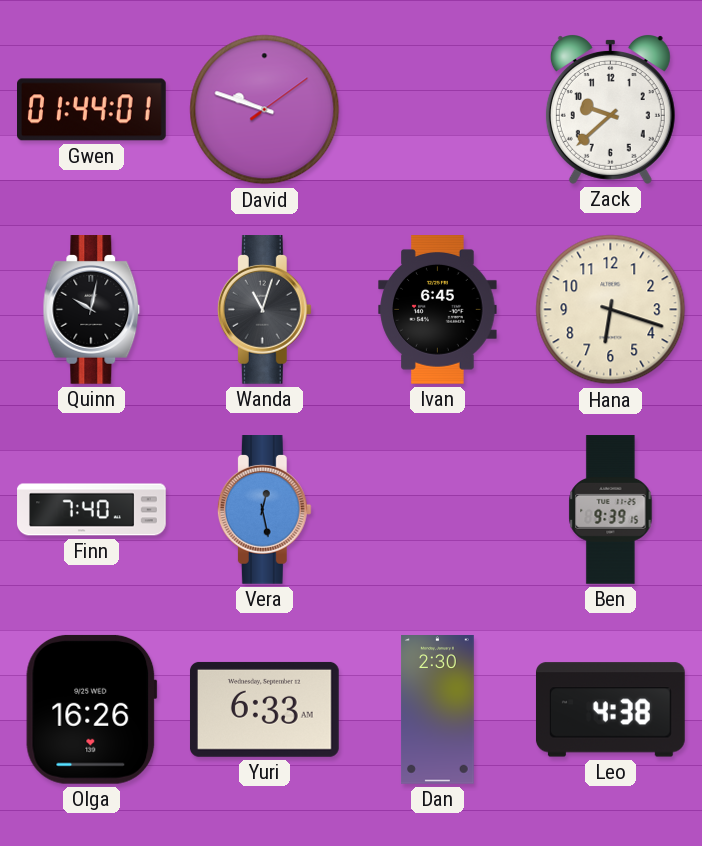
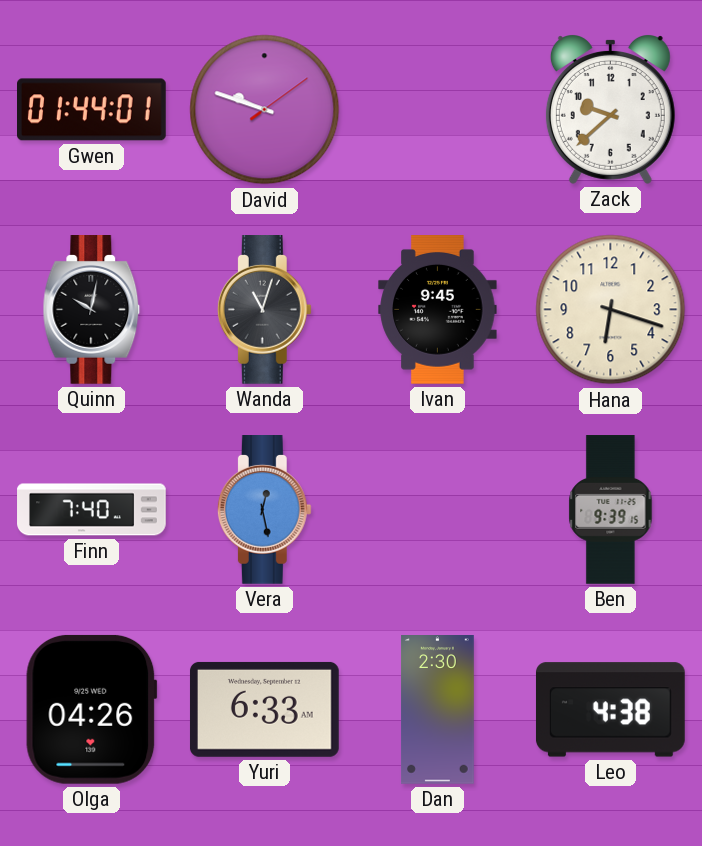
Ivan: 6:45 -> 9:45 (438, 310)
Olga: 16:26 -> 04:26 (92, 709)
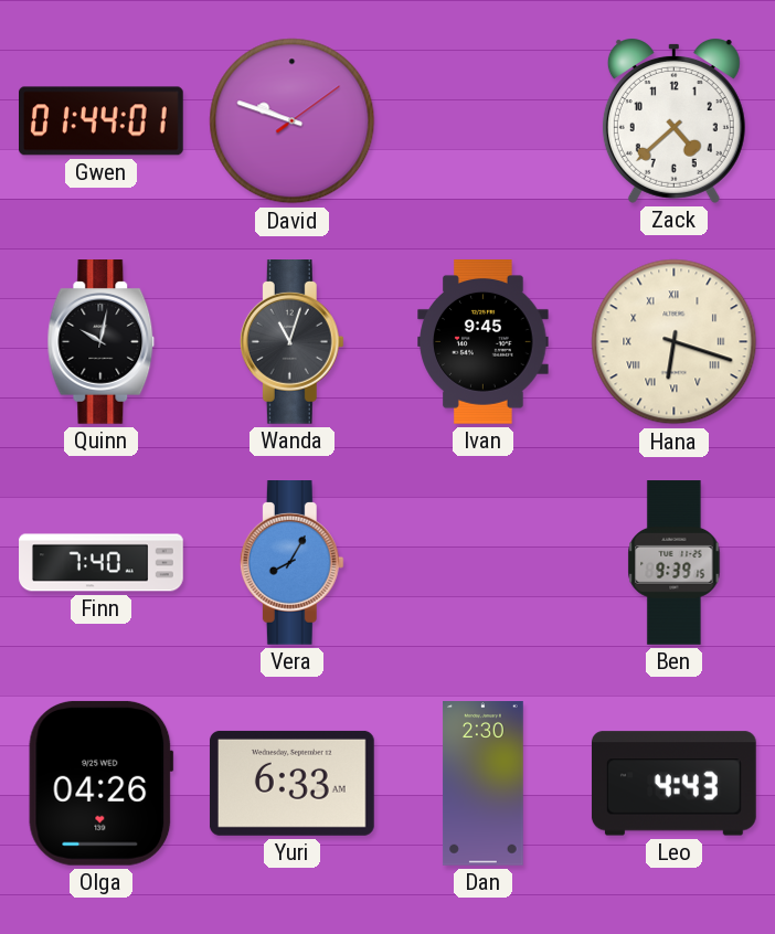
Zack: 9:38 -> 4:38 (673, 121)
Hana numerals: Arabic -> Roman (675, 342)
Vera: 12:28 -> 8:05 (291, 563)
Leo: 4:38 -> 4:43 (673, 784)
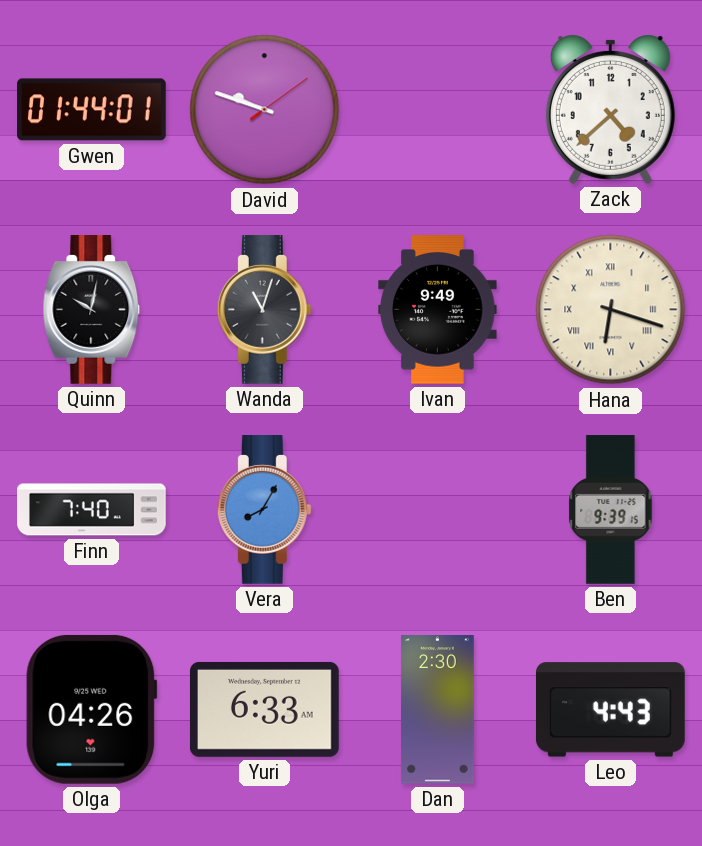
Ivan: 9:45 -> 9:49 (438, 310)
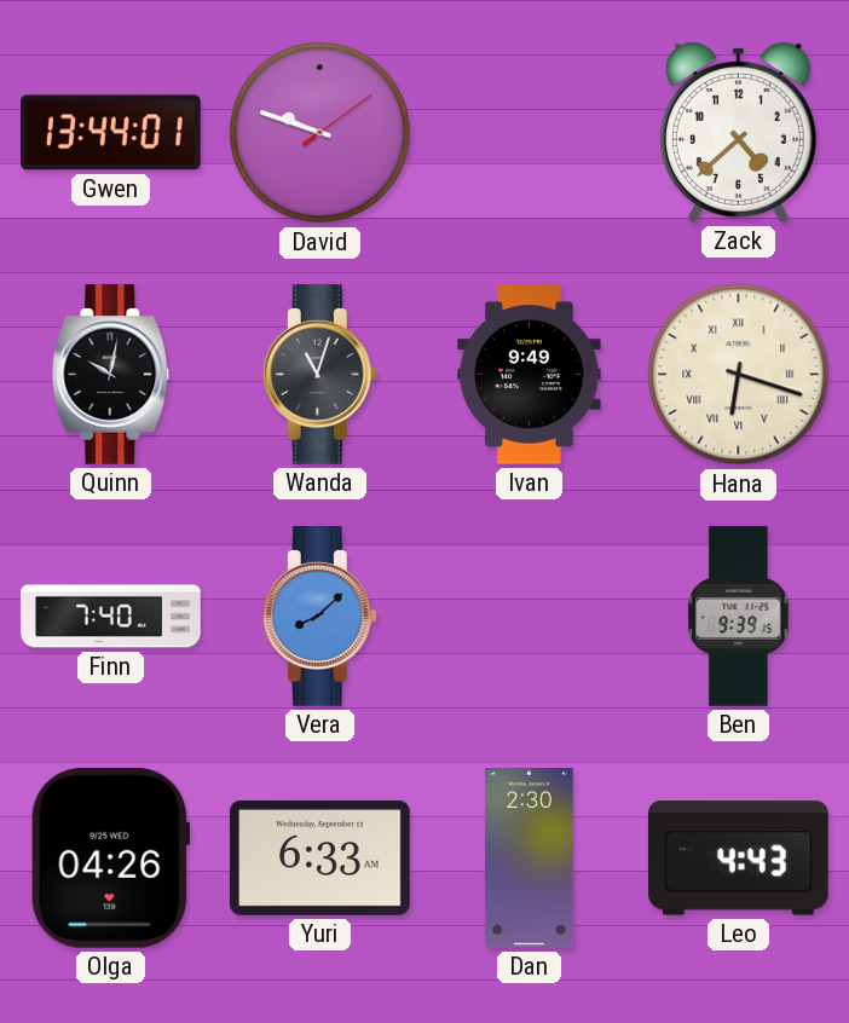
Gwen: 01:44 -> 13:44 (111, 133)
Vera: 8:05 -> 8:08 (319, 617)
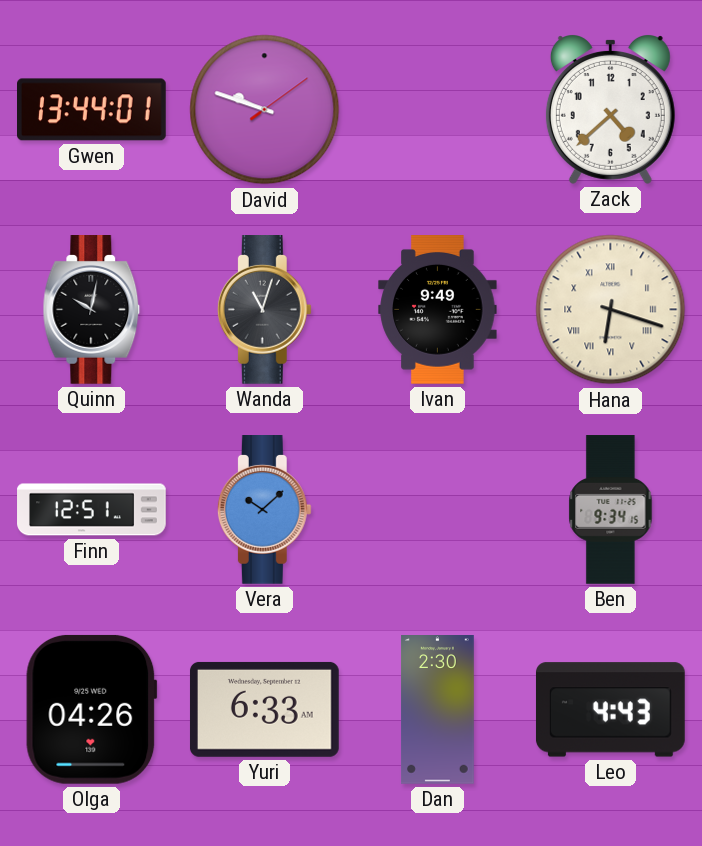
Finn: 7:40 -> 12:51 (92, 510)
Vera: 8:08 -> 10:08 (264, 510)
Ben: 9:39 -> 9:34 (611, 510)
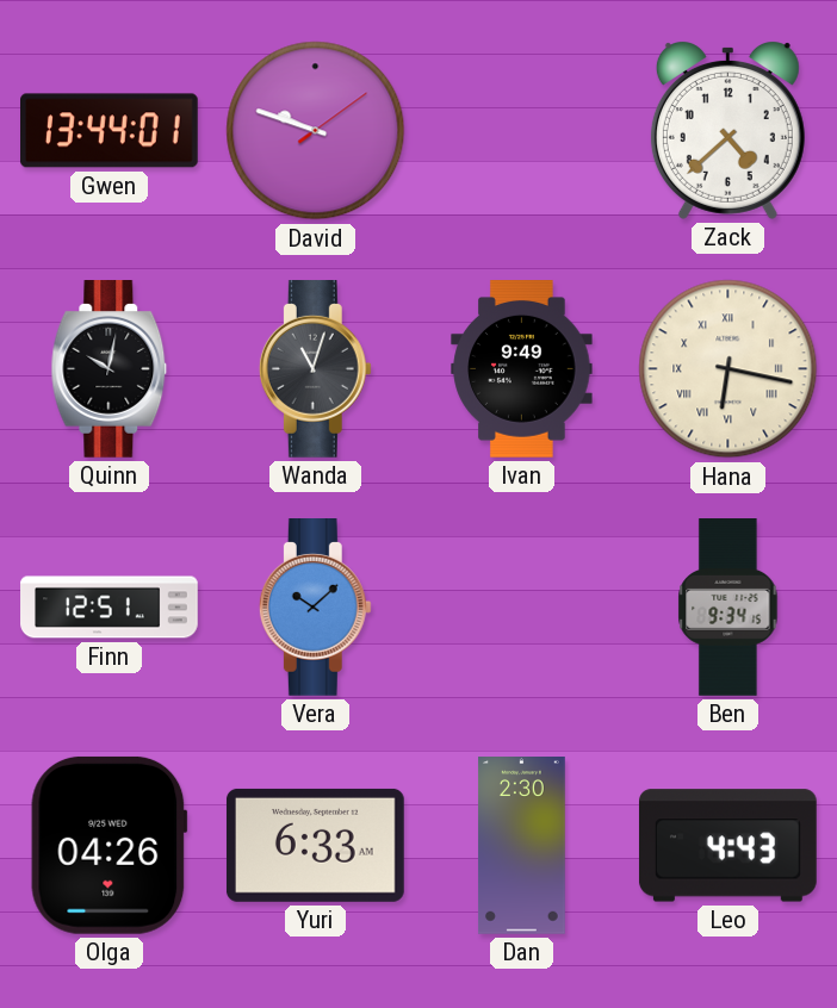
Hana: 6:18 -> 6:17 (728, 369)
